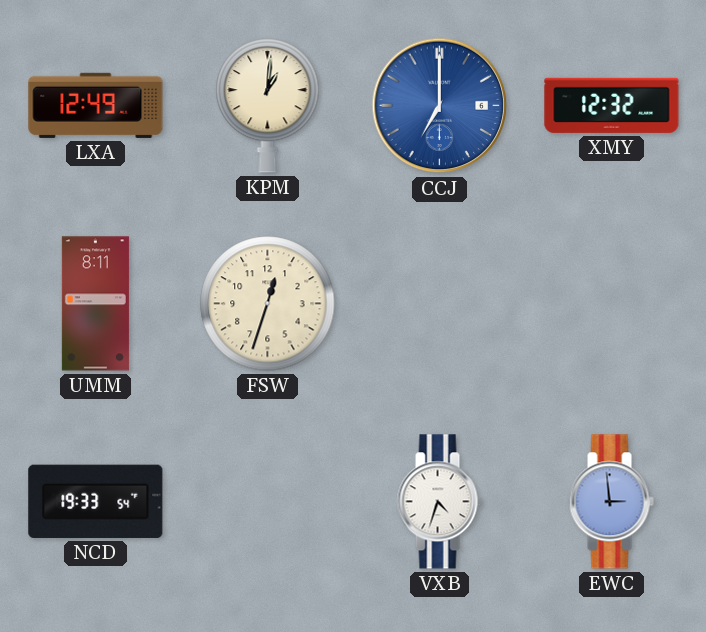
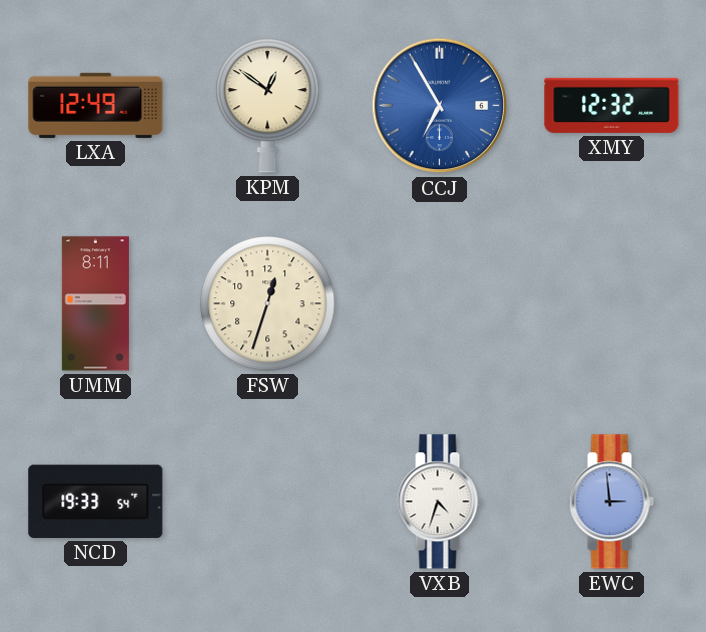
KPM: 1:01 -> 12:51 (268, 105)
CCJ: 7:00 -> 6:55 (440, 106)
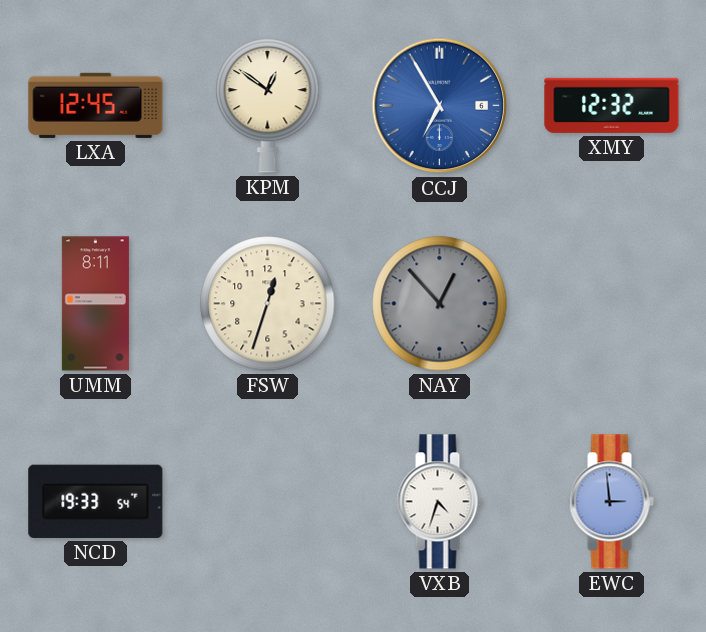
LXA: 12:49 -> 12:45 (96, 105)
NAY: none -> 12:53 (440, 304)
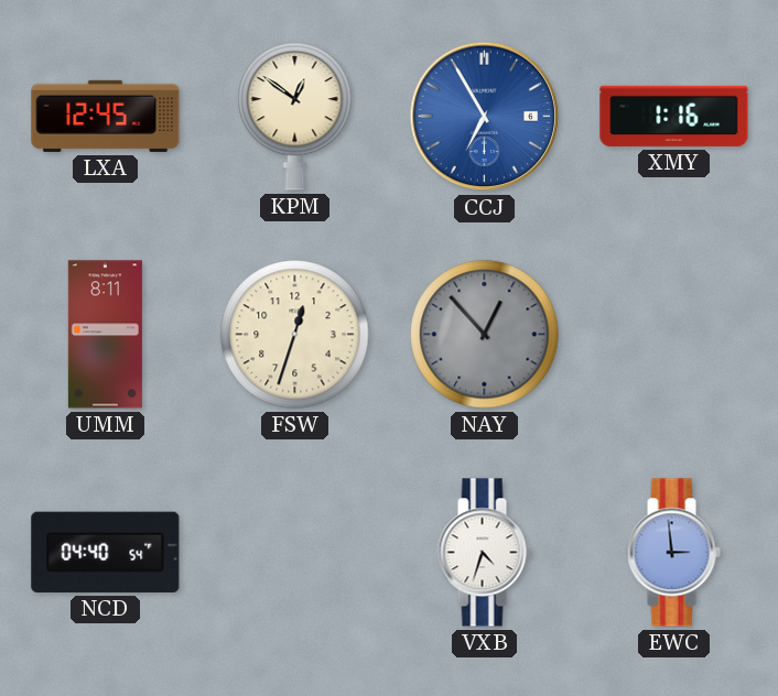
XMY: 12:32 -> 1:16 (674, 116)
NCD: 19:33 -> 04:40 (106, 552)
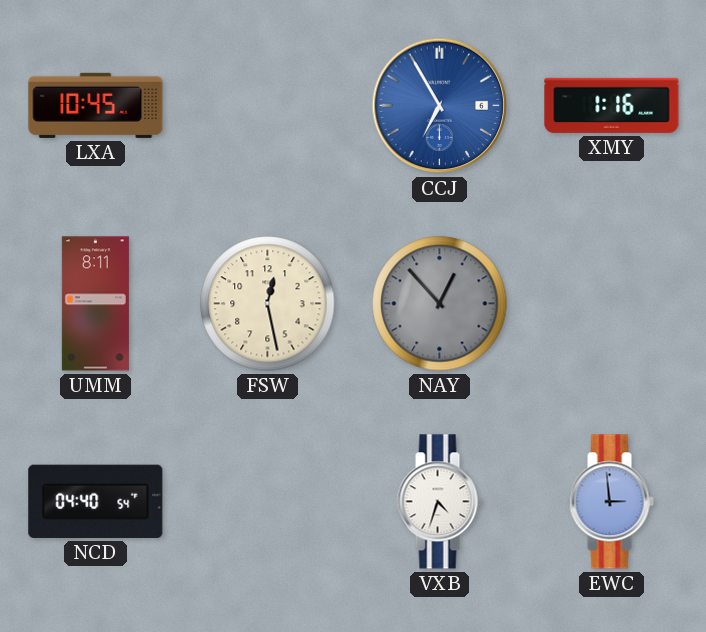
LXA: 12:45 -> 10:45 (96, 105)
KPM: 12:51 -> none (295, 116)
FSW: 12:33 -> 12:28 (268, 304)
